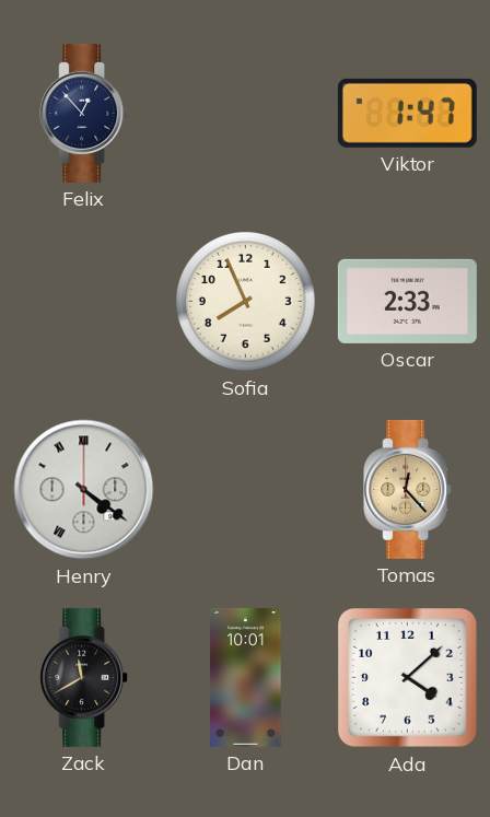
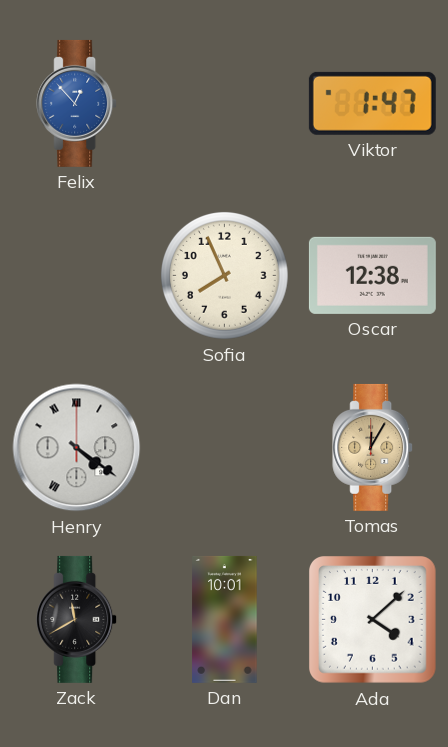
Felix dial: navy -> blue (77, 103)
Oscar: 2:33 -> 12:38 (372, 275)
Tomas: 12:23 -> 12:05 (373, 447)
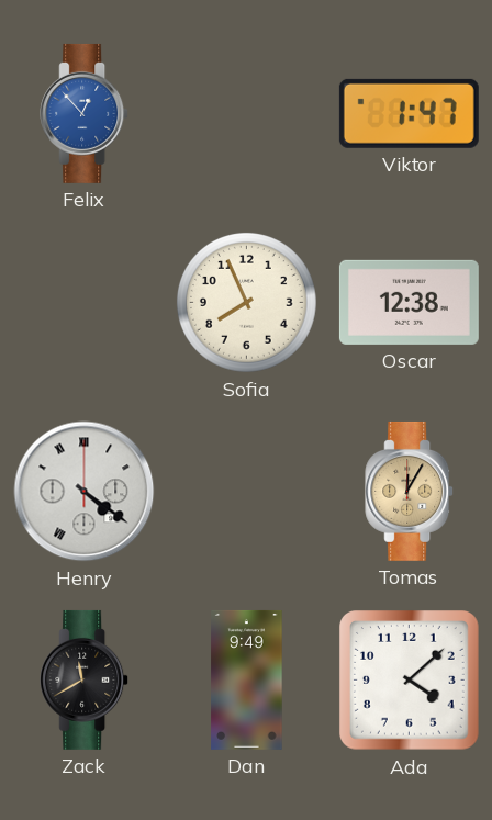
Dan: 10:01 -> 9:49 (247, 679)
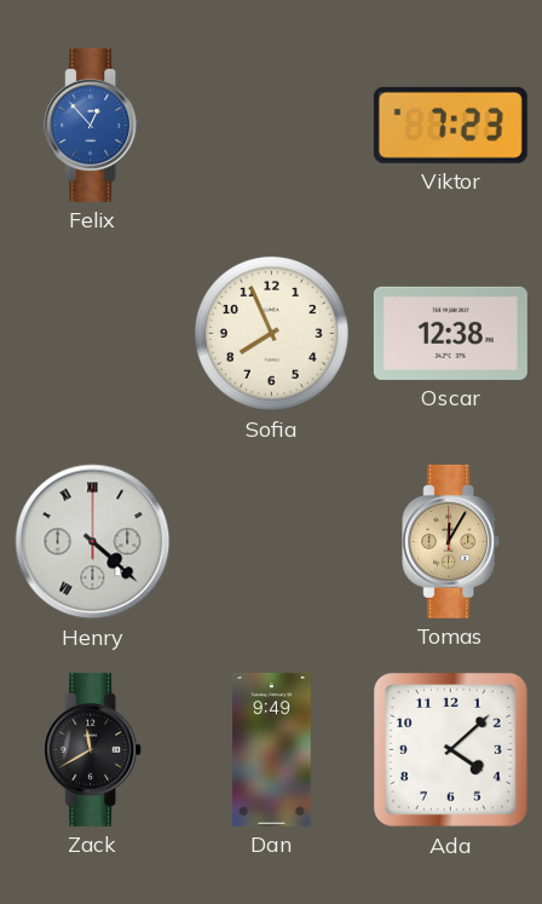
Viktor: 1:47 -> 7:23 (450, 125)
Henry: 4:21 -> 4:22 (93, 542)
